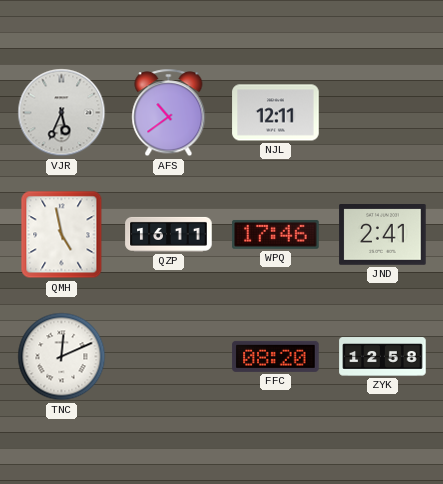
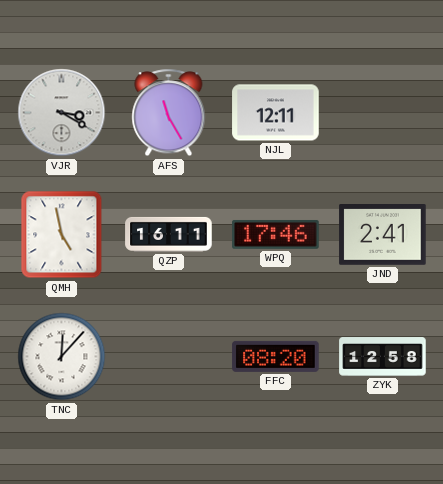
VJR: 5:34 -> 3:20 (62, 113)
AFS: 10:39 -> 11:25 (169, 113)
TNC: 12:11 -> 12:07 (62, 357)
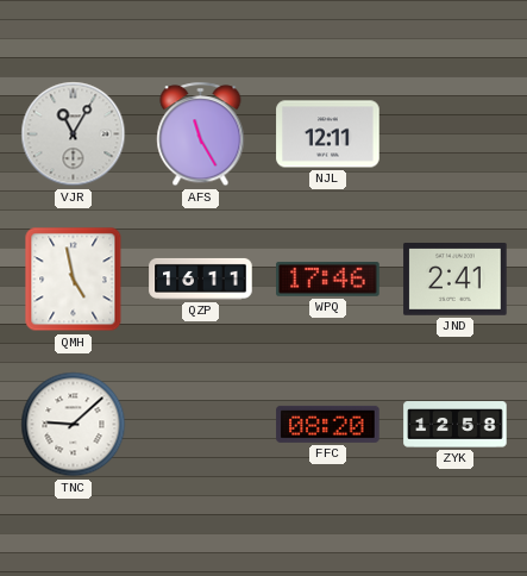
VJR: 3:20 -> 11:05 (74, 134)
TNC: 12:07 -> 9:08 (74, 425)
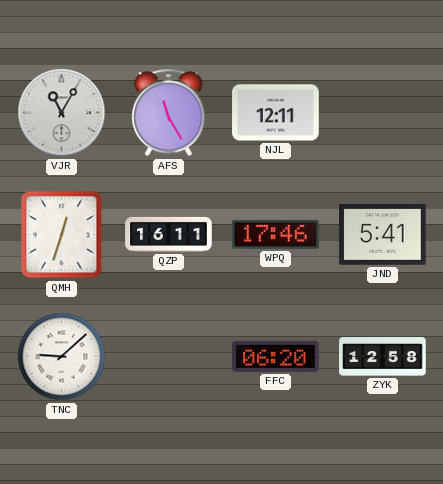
QMH: 4:58 -> 12:33 (62, 235)
JND: 2:41 -> 5:41 (383, 235)
FFC: 08:20 -> 06:20 (276, 356)
